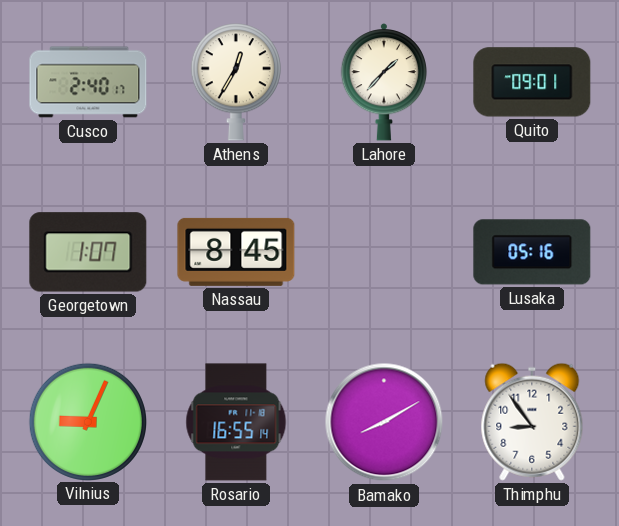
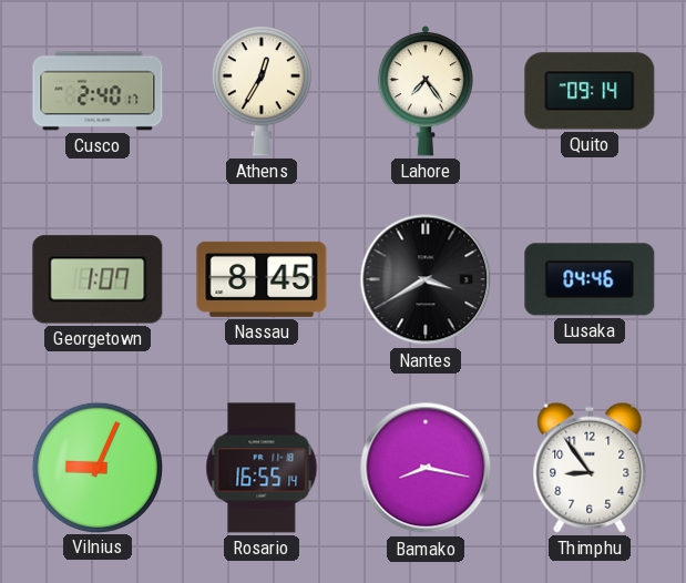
Lahore: 1:37 -> 7:24 (424, 91)
Quito: 09:01 -> 09:14 (590, 91)
Nantes: none -> 3:40 (426, 279)
Lusaka: 05:16 -> 04:46 (590, 279)
Bamako: 8:10 -> 8:17 (426, 468)
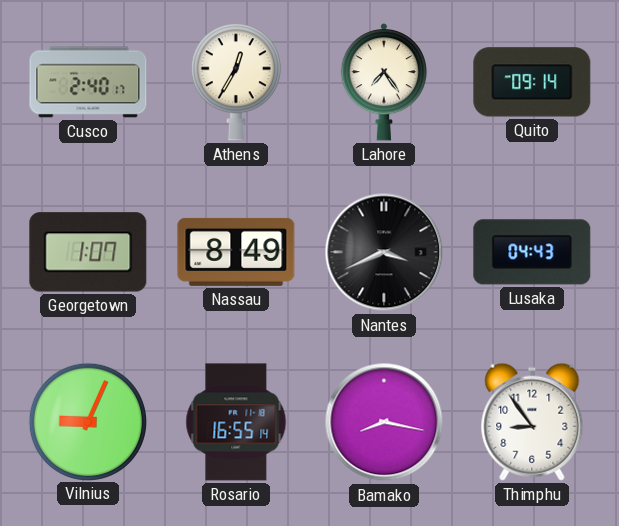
Nassau: 8:45 -> 8:49 (236, 252)
Nantes: 3:40 -> 3:41 (384, 252)
Lusaka: 04:46 -> 04:43 (532, 252)
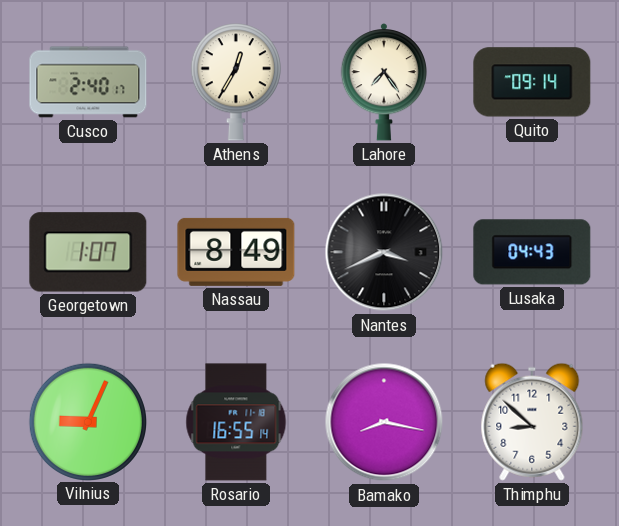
Thimphu: 8:54 -> 8:52 (532, 422)
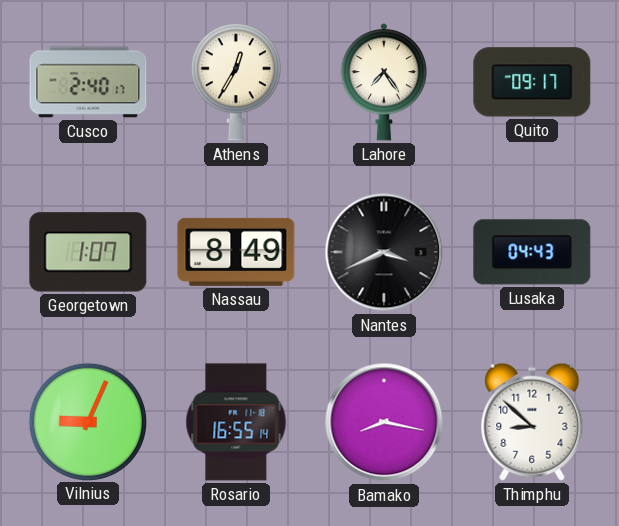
Quito: 09:14 -> 09:17 (532, 82)
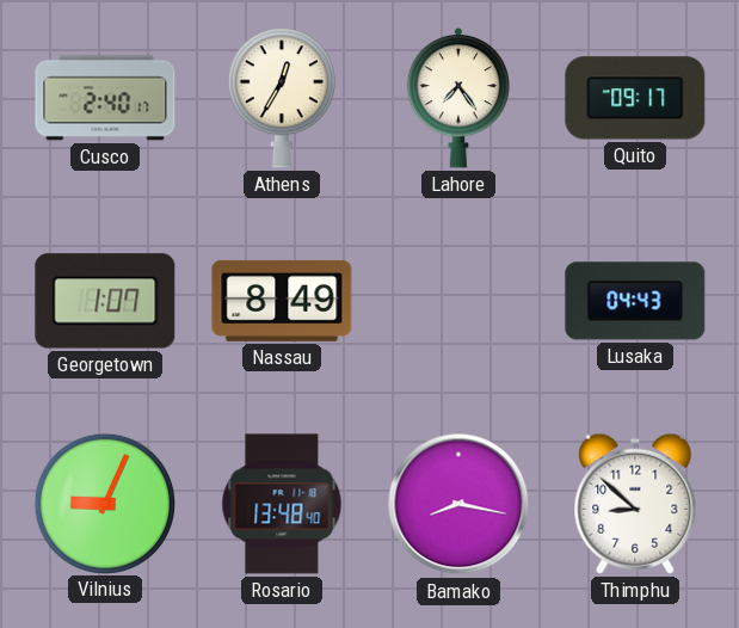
Nantes: 3:41 -> none (384, 252)
Rosario: 16:55 -> 13:48 (282, 504)
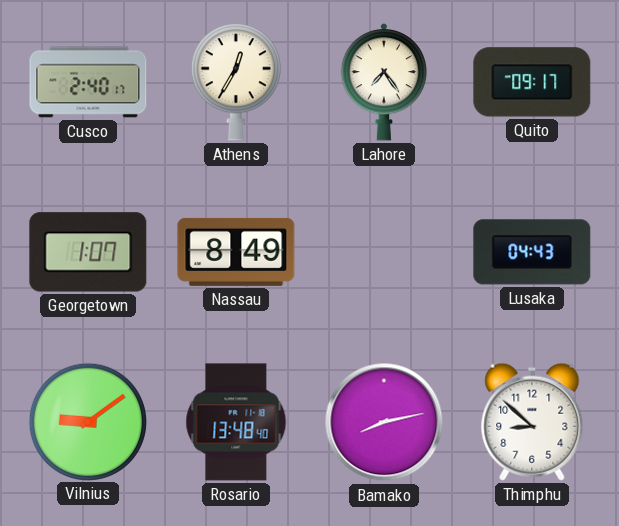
Vilnius: 9:04 -> 9:09 (87, 421)
Bamako: 8:17 -> 8:13 (384, 422)
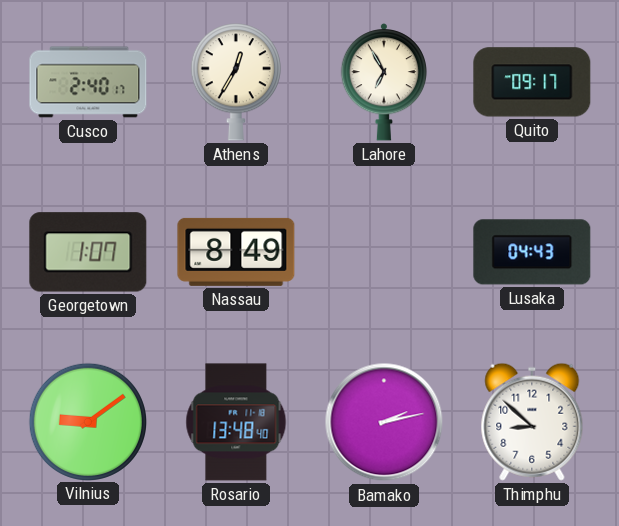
Lahore: 7:24 -> 6:55 (383, 82)
Bamako: 8:13 -> 2:13 (384, 422)
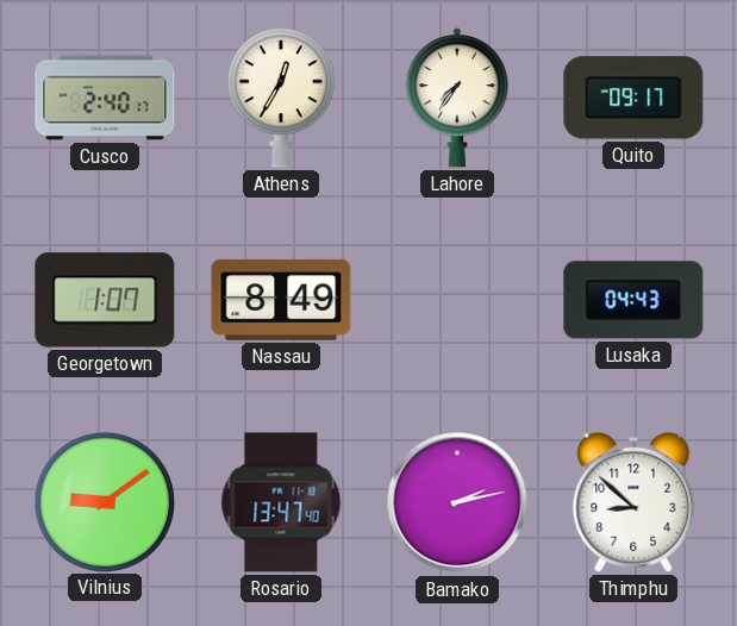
Lahore: 6:55 -> 7:36 (456, 98)
Rosario: 13:48 -> 13:47 (281, 502)
